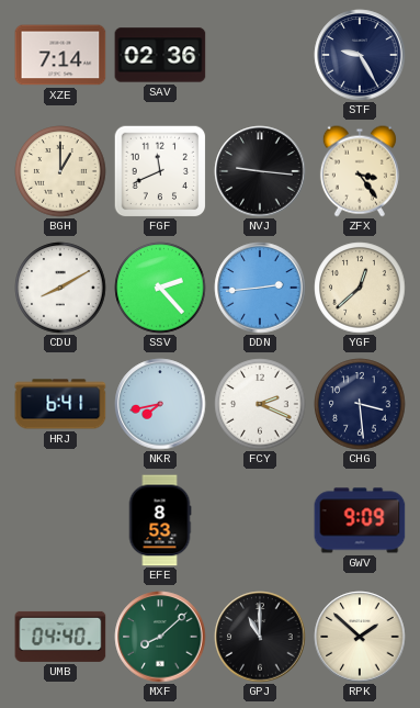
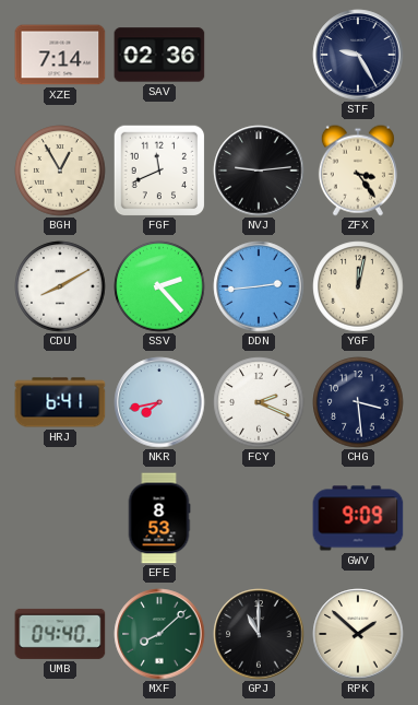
BGH: 1:00 -> 12:55 (60, 171)
NVJ: 9:16 -> 9:14 (259, 171)
YGF: 12:38 -> 12:02 (358, 286)
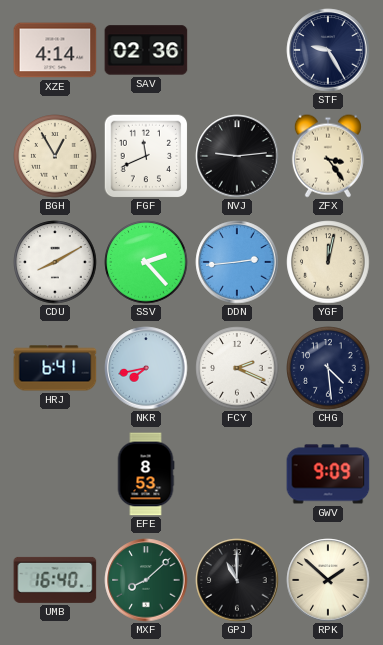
XZE: 7:14 -> 4:14 (55, 50)
CHG: 3:29 -> 4:29 (328, 368)
UMB: 04:40 -> 16:40 (55, 580)
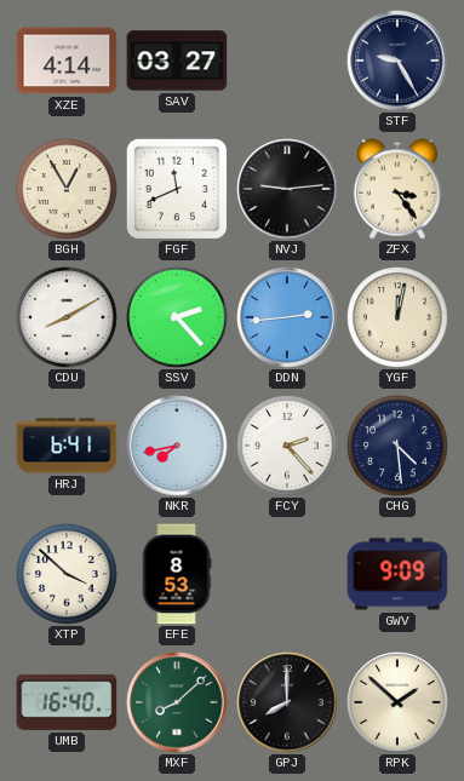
SAV: 02:36 -> 03:27 (177, 61)
FCY: 2:19 -> 2:23 (287, 446)
XTP: none -> 3:52 (67, 574)
GPJ: 11:00 -> 8:00 (287, 702)
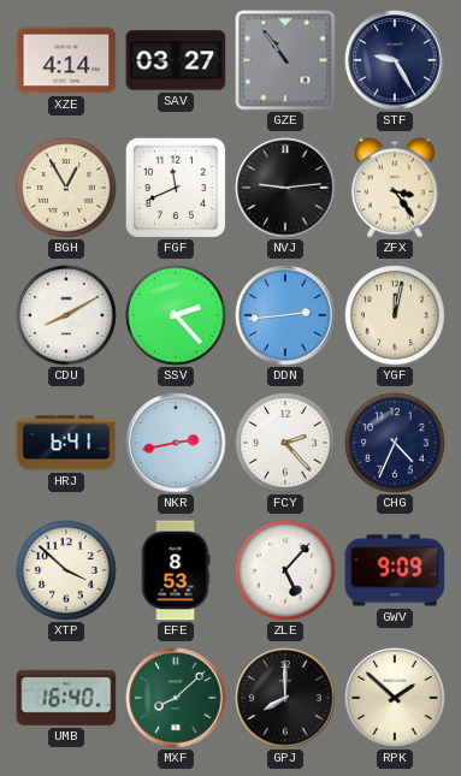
GZE: none -> 10:54 (285, 60)
NKR: 7:43 -> 2:43 (176, 443)
CHG: 4:29 -> 4:34 (395, 443)
ZLE: none -> 5:07 (285, 570)
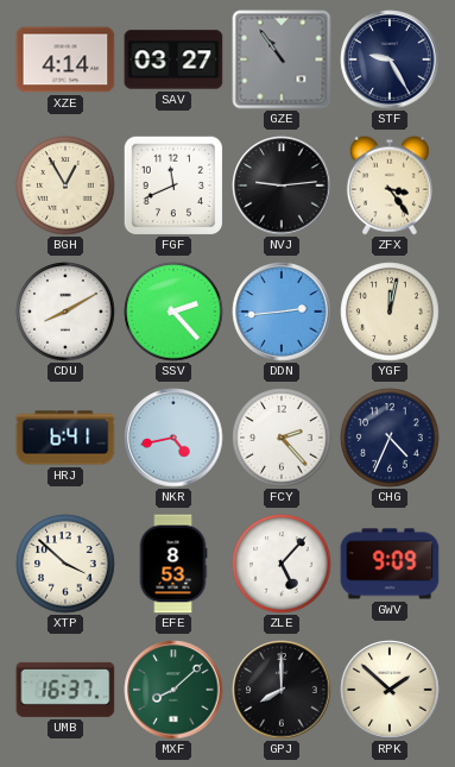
NKR: 2:43 -> 4:43 (173, 438)
UMB: 16:40 -> 16:37 (65, 690)
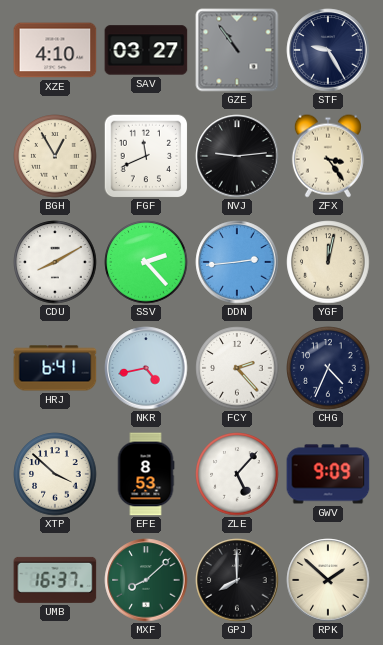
XZE: 4:14 -> 4:10 (55, 50)
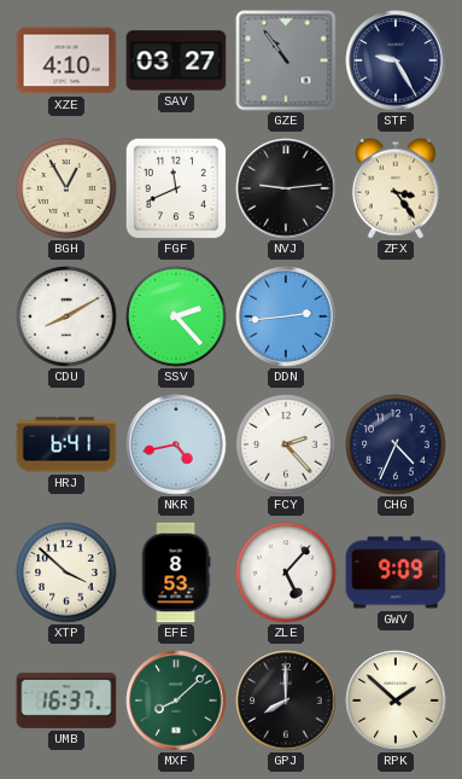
YGF: 12:02 -> none (328, 262)
